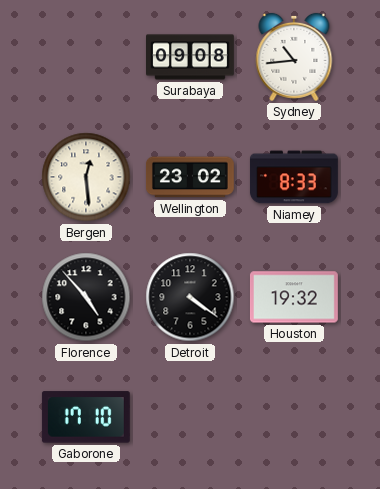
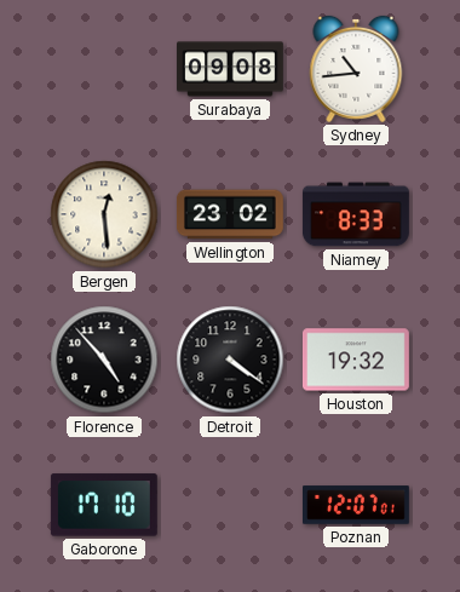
Poznan: none -> 12:07 (357, 505)
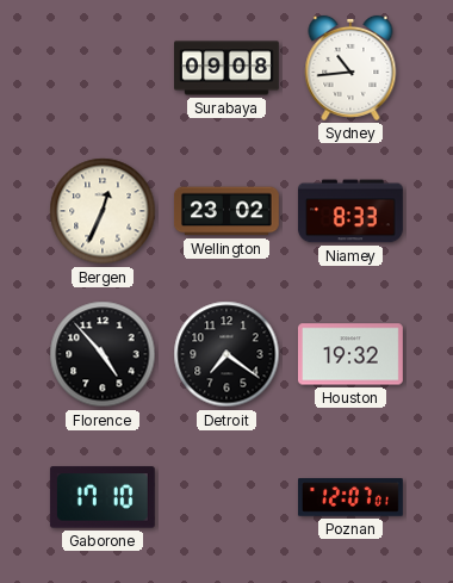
Bergen: 12:29 -> 12:34 (103, 211)
Detroit: 4:21 -> 7:21 (226, 354)
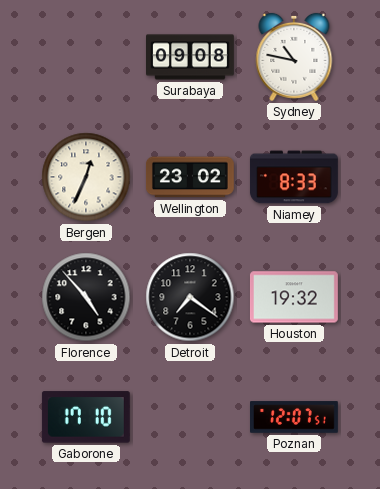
Sydney: 10:44 -> 10:47 (294, 57)
Poznan: 12:07:01 -> 12:07:51 (295, 417)
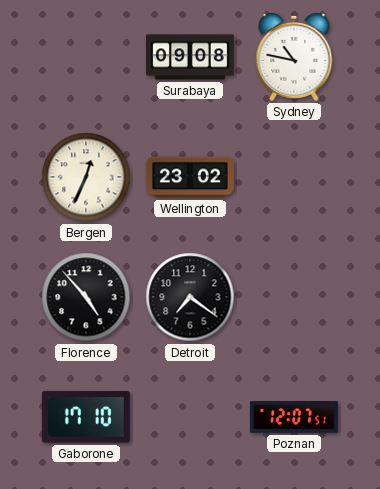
Niamey: 8:33 -> none (294, 177)
Houston: 19:32 -> none (294, 297)
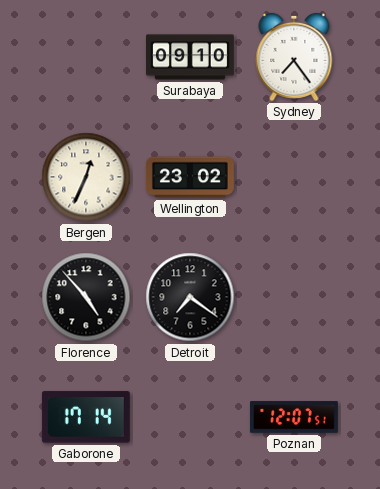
Surabaya: 09:08 -> 09:10 (191, 57)
Sydney: 10:47 -> 7:24 (294, 57)
Gaborone: 17:10 -> 17:14 (86, 417)
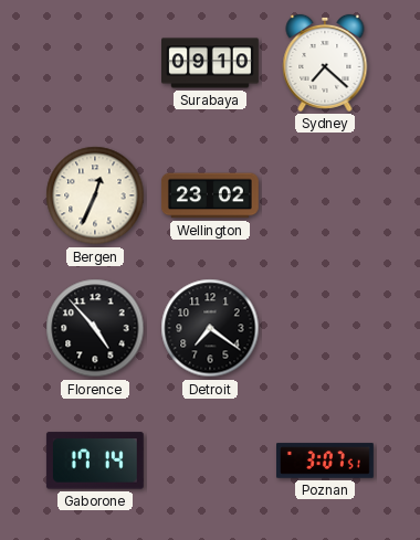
Sydney: 7:24 -> 7:22 (325, 63)
Poznan: 12:07 -> 3:07 (326, 460)
